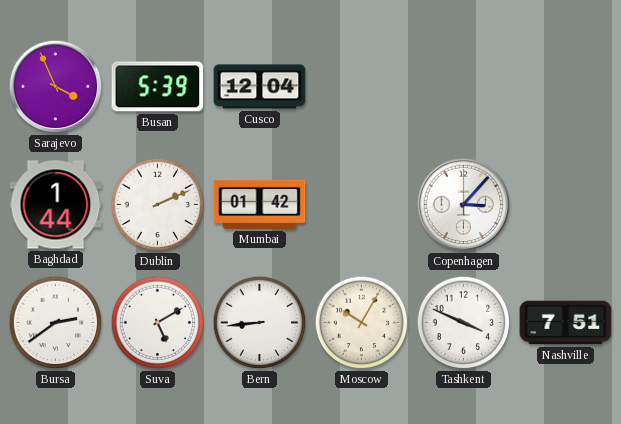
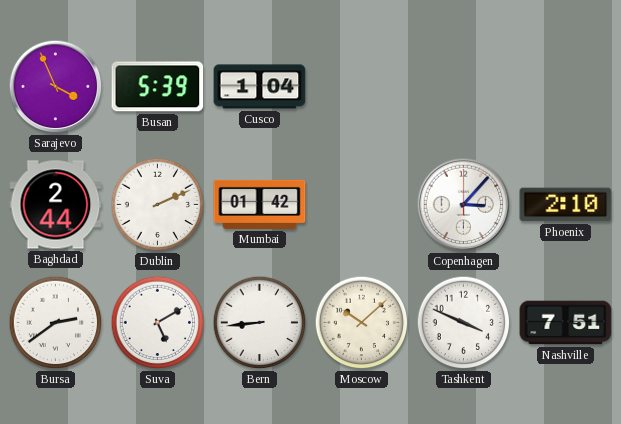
Cusco: 12:04 -> 1:04 (260, 87)
Baghdad: 1:44 -> 2:44 (56, 205)
Phoenix: none -> 2:10 (566, 205)
Moscow: 10:05 -> 10:08 (362, 323)
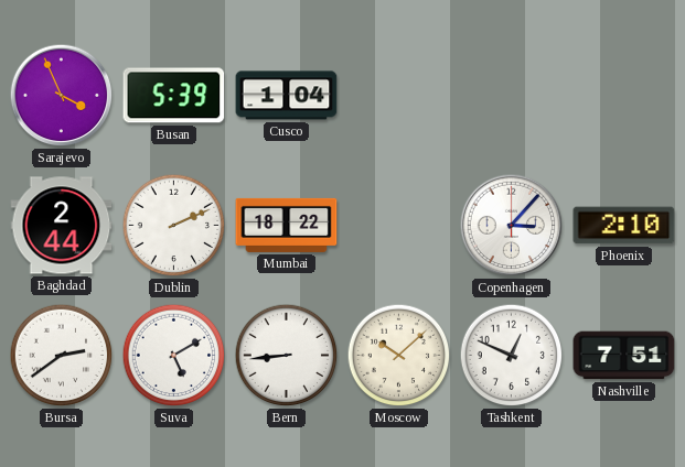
Mumbai: 01:42 -> 18:22 (287, 225)
Tashkent: 3:49 -> 12:49 (512, 356)
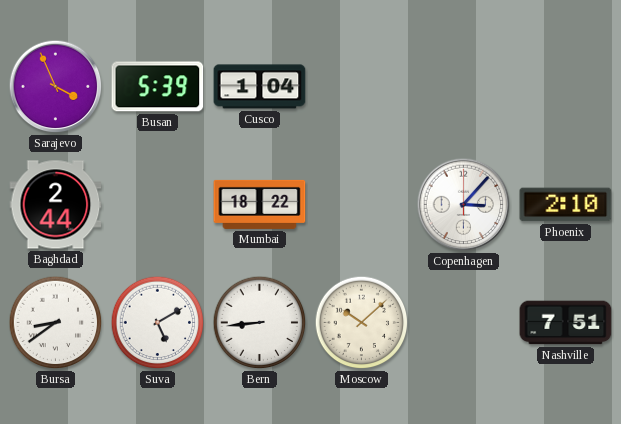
Dublin: 2:11 -> none (174, 226)
Bursa: 2:39 -> 8:39 (56, 323)
Tashkent: 12:49 -> none (512, 356)
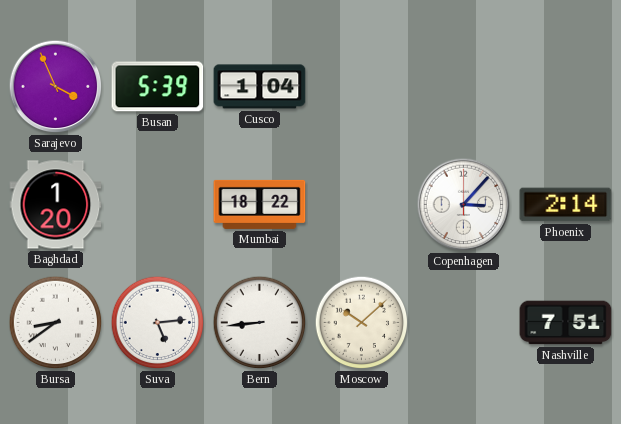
Baghdad: 2:44 -> 1:20 (56, 205)
Phoenix: 2:10 -> 2:14 (566, 205)
Suva: 5:10 -> 5:14 (158, 323)
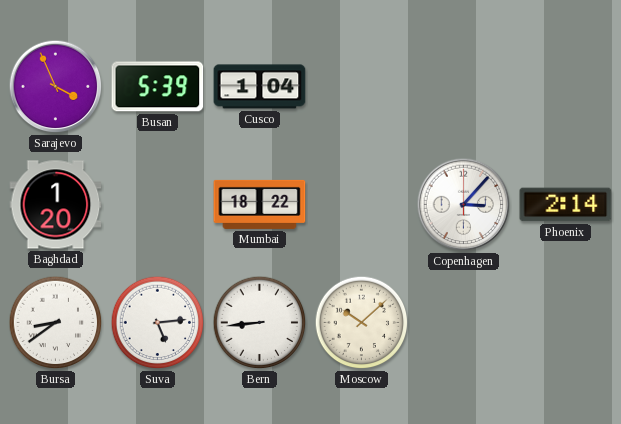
Nashville: 7:51 -> none (566, 323)
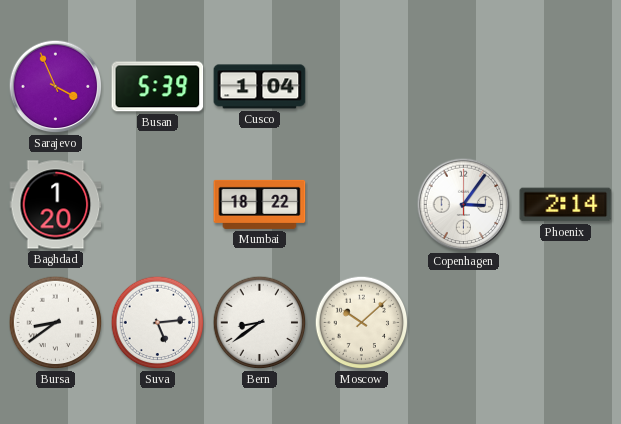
Copenhagen: 3:07 -> 3:06 (464, 205)
Bern: 8:44 -> 8:39 (260, 323)
